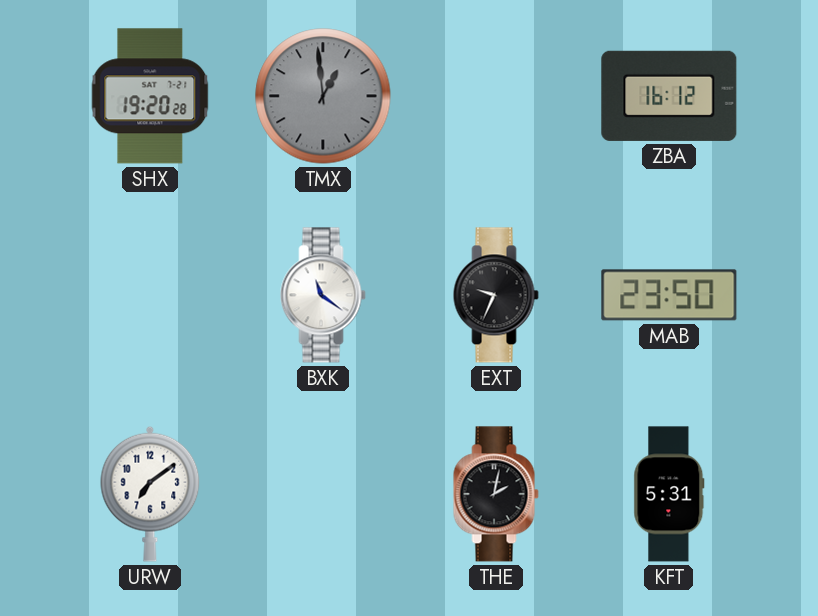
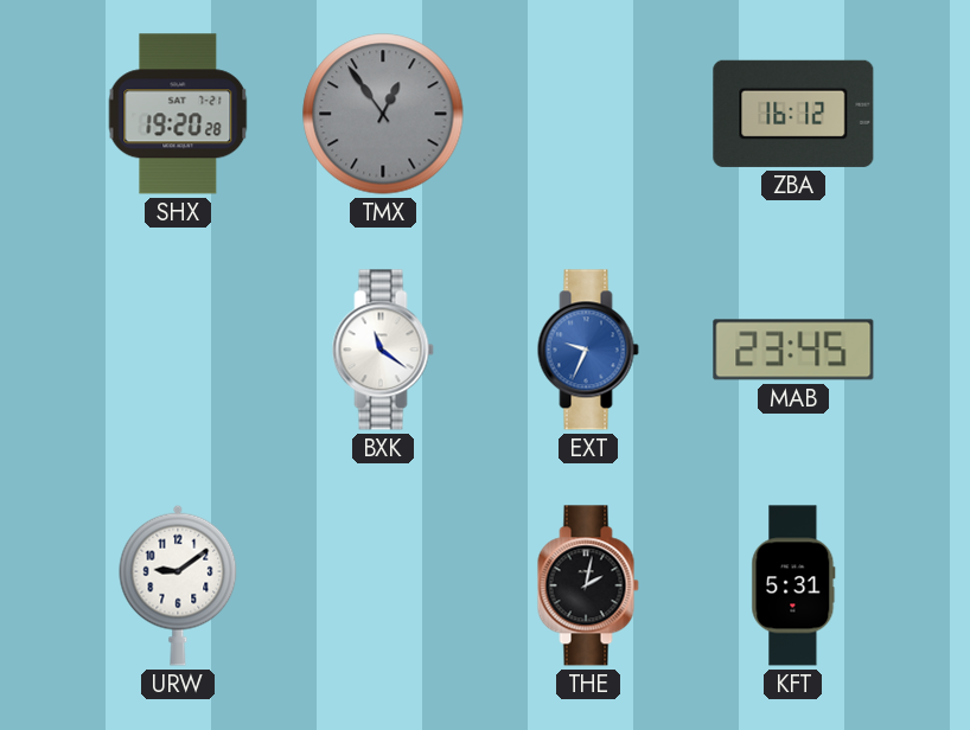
TMX: 12:59 -> 12:54 (383, 114)
EXT dial: black -> blue (588, 350)
MAB: 23:50 -> 23:45 (793, 350)
URW: 7:09 -> 9:09 (178, 585)
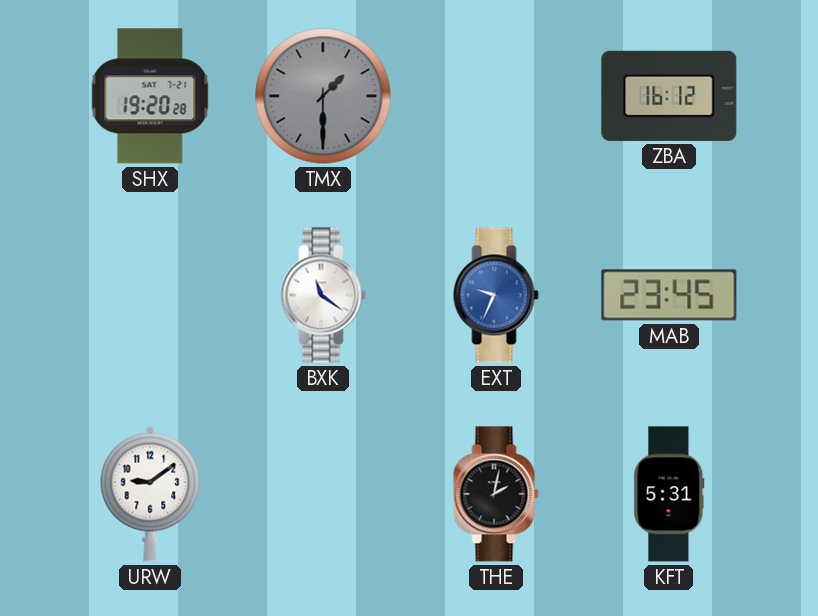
TMX: 12:54 -> 1:30 (323, 96)
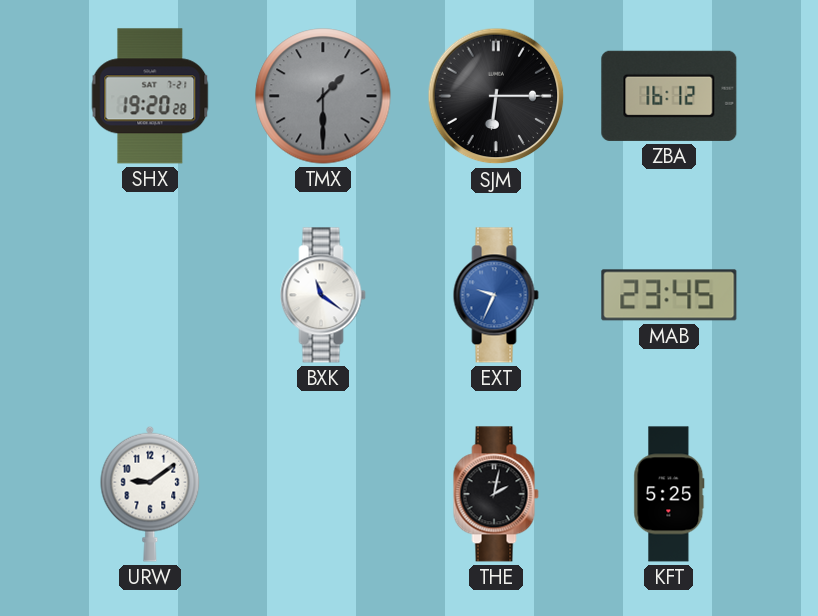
SJM: none -> 6:15 (496, 96)
KFT: 5:31 -> 5:25 (669, 494)
